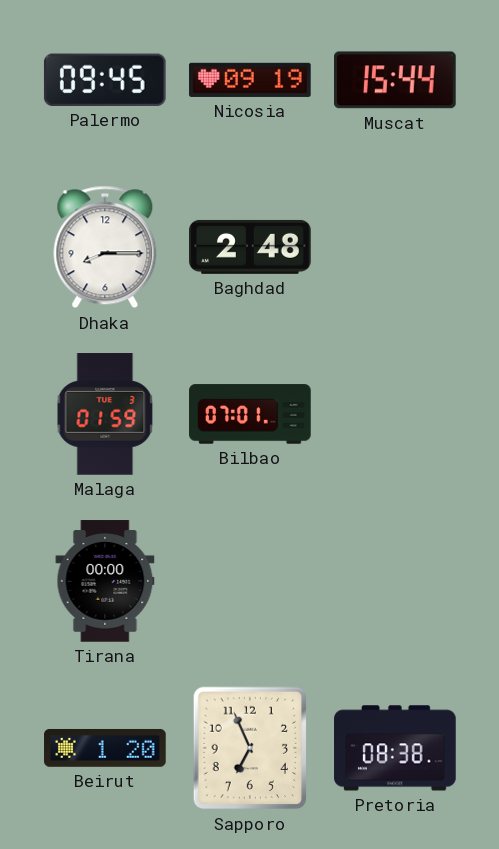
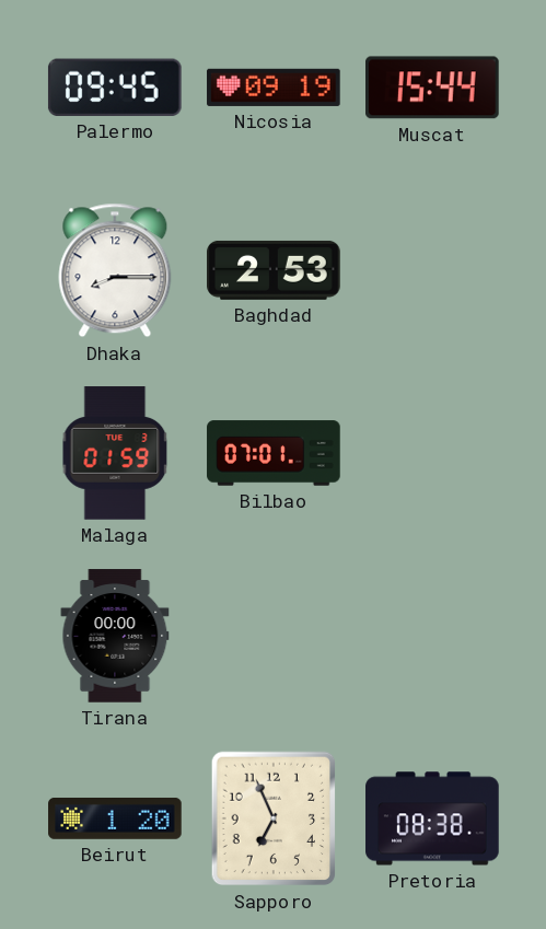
Baghdad: 2:48 -> 2:53 (274, 270)
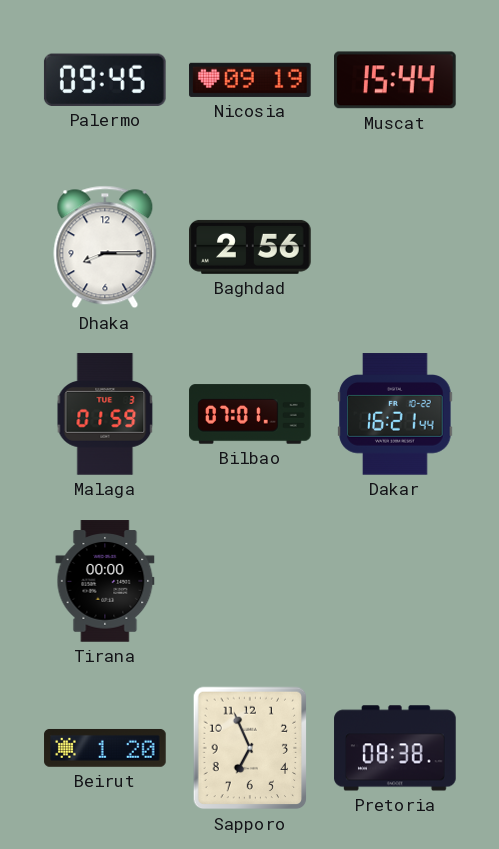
Baghdad: 2:53 -> 2:56 (250, 247)
Dakar: none -> 16:21 (395, 414)
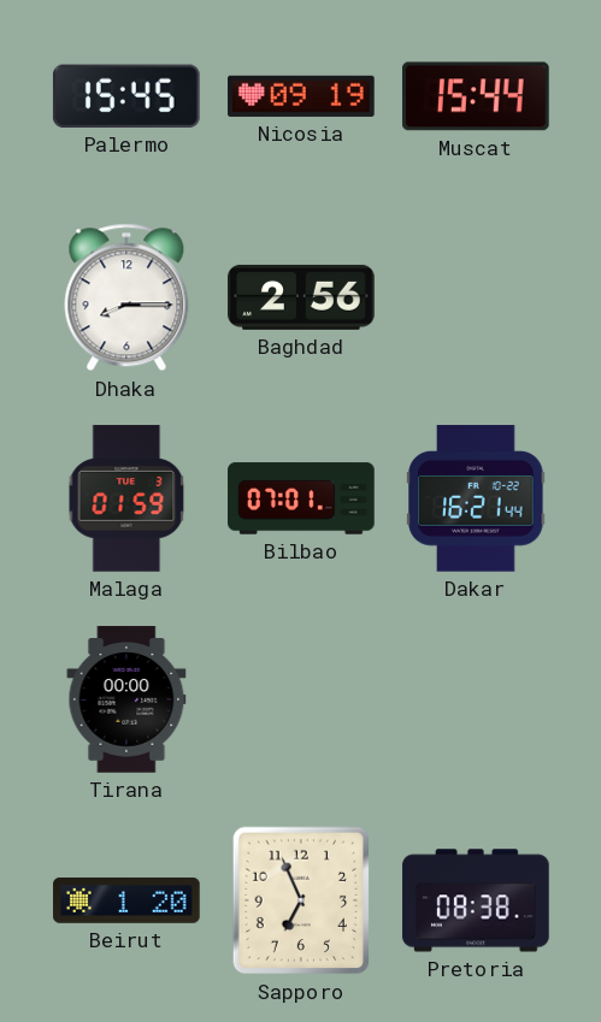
Palermo: 09:45 -> 15:45 (126, 96)
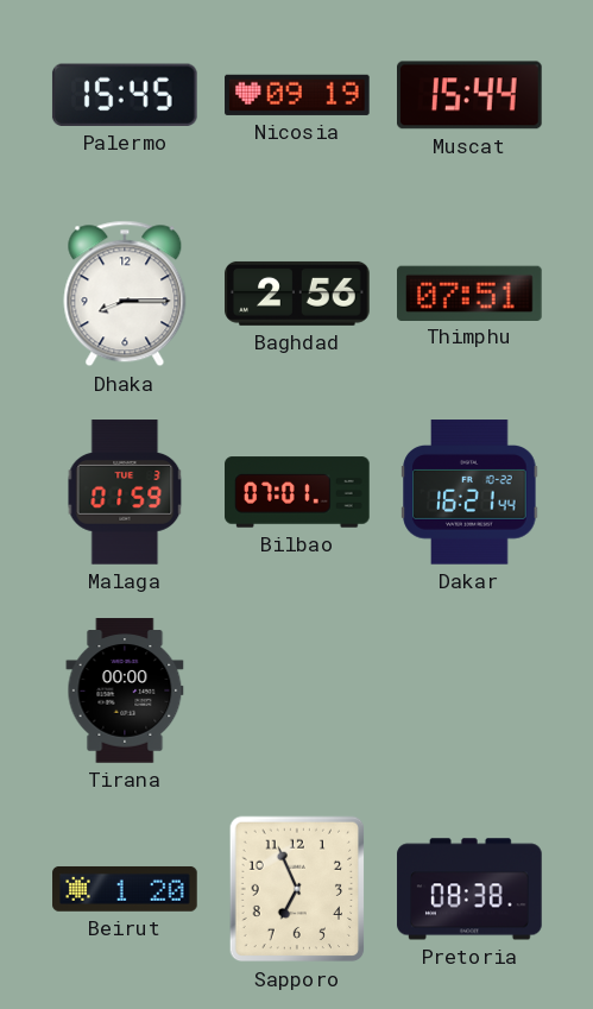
Thimphu: none -> 07:51 (471, 292)
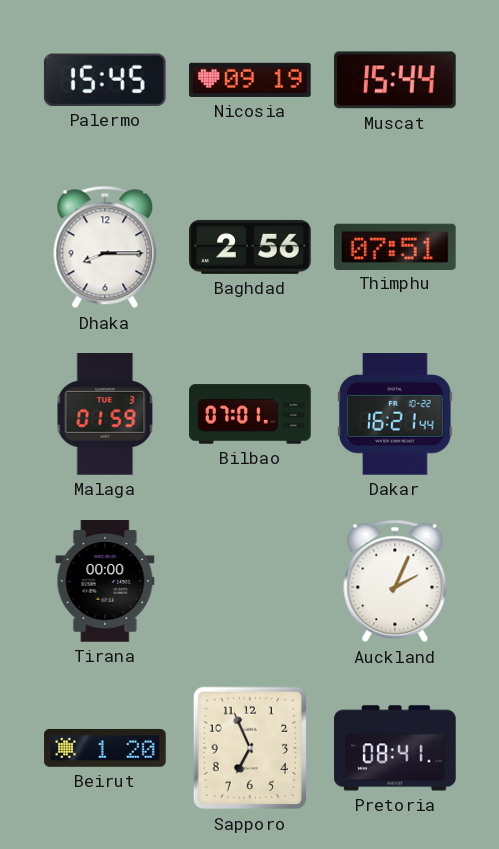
Auckland: none -> 2:04 (395, 581)
Pretoria: 08:38 -> 08:41 (395, 748)
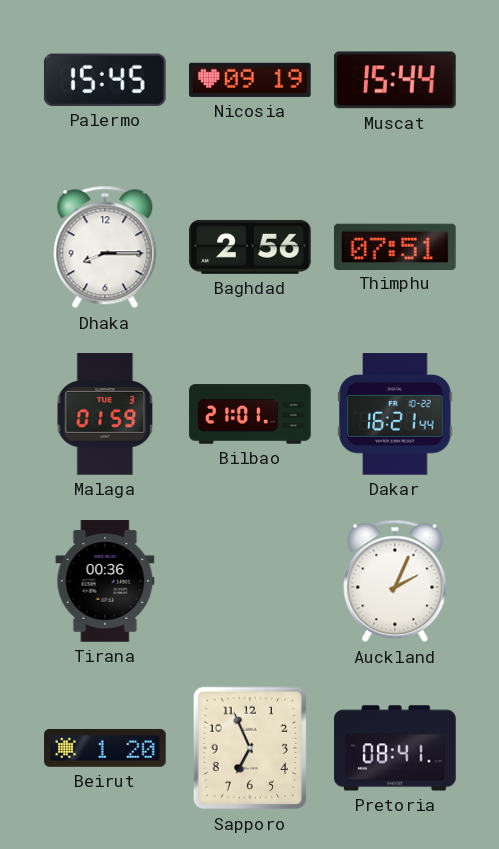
Bilbao: 07:01 -> 21:01 (250, 414)
Tirana: 00:00 -> 00:36 (105, 581)
